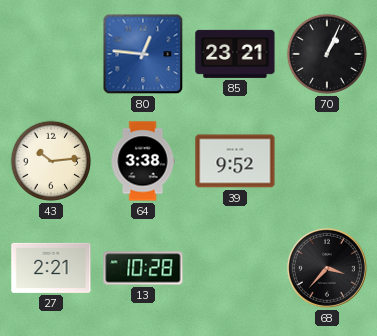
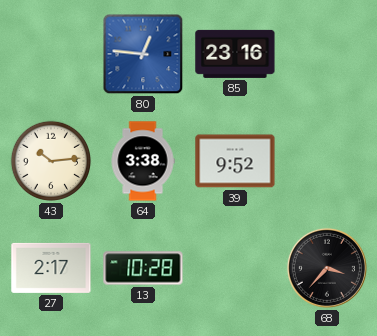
85: 23:21 -> 23:16 (235, 54)
70: 1:04 -> none (327, 54)
27: 2:21 -> 2:17 (51, 268)
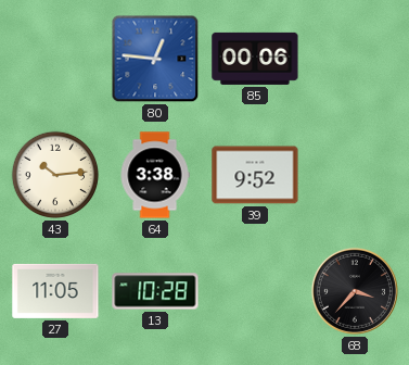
85: 23:16 -> 00:06 (255, 59)
27: 2:17 -> 11:05 (55, 291)
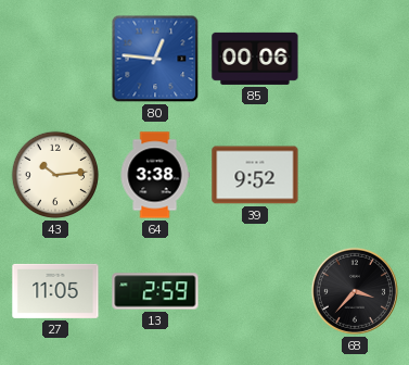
13: 10:28 -> 2:59 (155, 291)
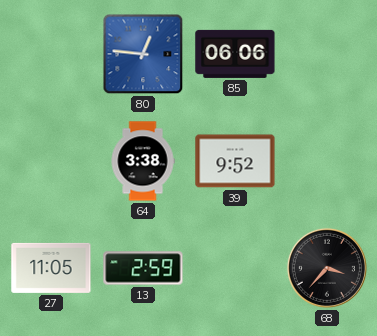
85: 00:06 -> 06:06 (235, 54)
43: 10:14 -> none (55, 175)
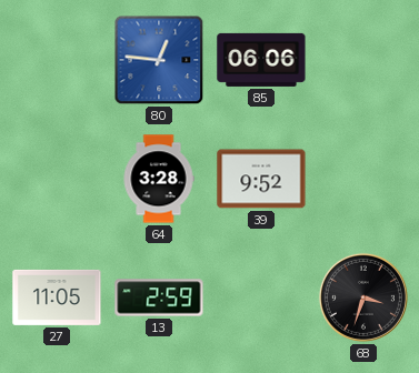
64: 3:38 -> 3:28 (159, 179)
68: 3:37 -> 3:33 (363, 298)
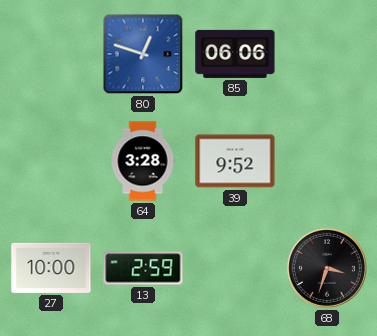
80: 12:46 -> 12:48 (143, 54)
27: 11:05 -> 10:00 (51, 268)
